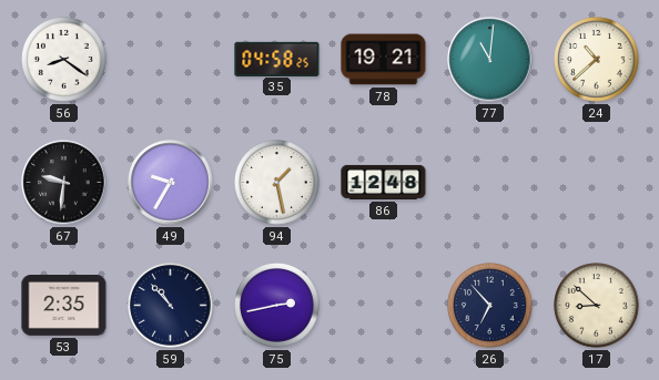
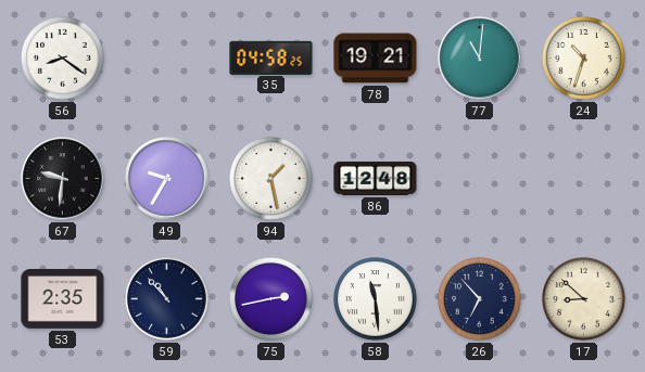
24: 10:38 -> 10:33 (584, 59)
58: none -> 11:29 (376, 299)
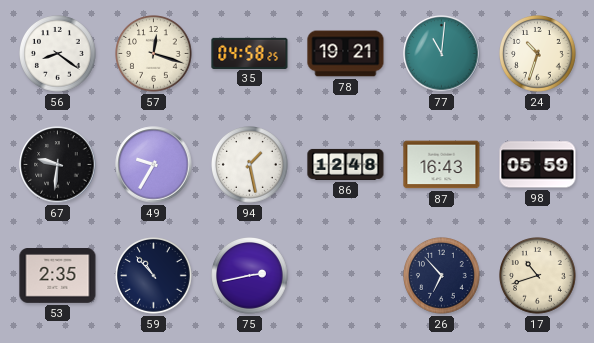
57: none -> 12:18 (154, 54)
87: none -> 16:43 (442, 165)
98: none -> 05:59 (538, 165)
58: 11:29 -> none (376, 299)
17: 8:52 -> 10:42 (538, 276)
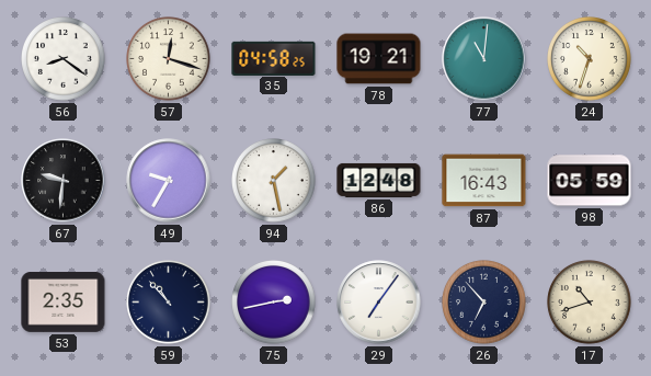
29: none -> 7:06 (379, 303)
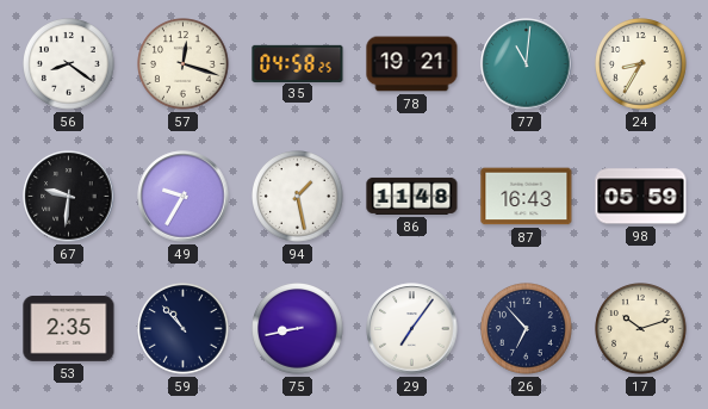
24: 10:33 -> 8:35 (641, 64)
86: 12:48 -> 11:48 (412, 196)
75: 2:43 -> 8:43 (298, 329)
17: 10:42 -> 10:12 (641, 329)
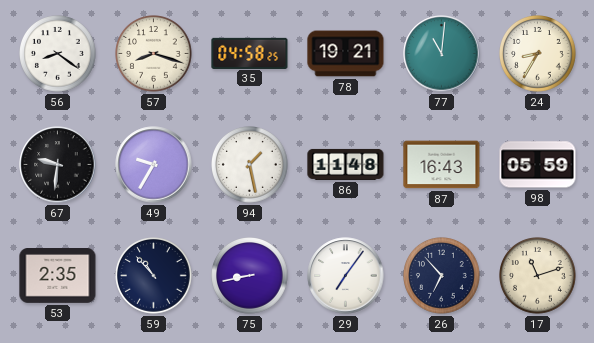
57: 12:18 -> 8:18 (154, 54)
17: 10:12 -> 11:12 (538, 276)
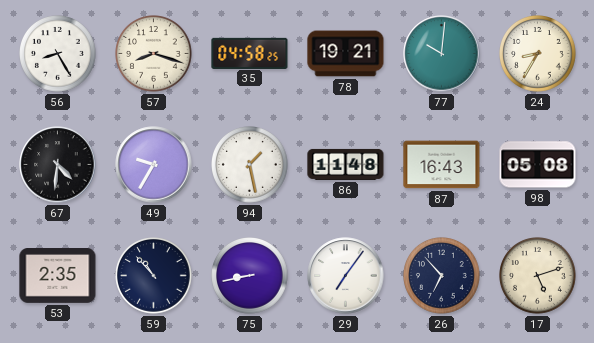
56: 8:21 -> 8:25 (58, 54)
77: 11:01 -> 10:01 (442, 54)
67: 9:31 -> 4:31 (58, 165)
98: 05:59 -> 05:08 (538, 165)
17: 11:12 -> 5:12 (538, 276)
